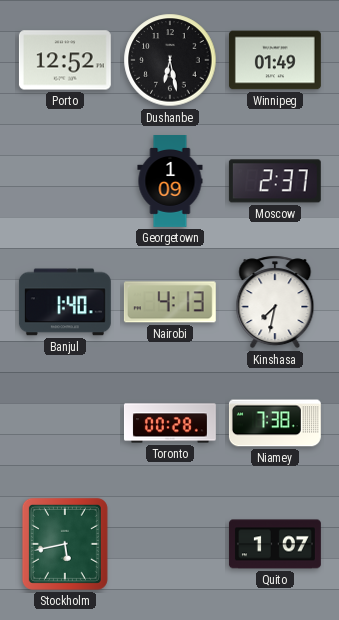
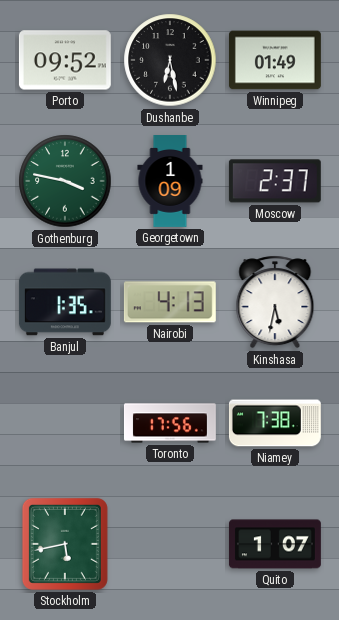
Porto: 12:52 -> 09:52 (65, 60)
Gothenburg: none -> 3:47 (65, 181)
Banjul: 1:40 -> 1:35 (65, 302)
Kinshasa: 7:32 -> 5:32 (275, 302)
Toronto: 00:28 -> 17:56 (170, 423)
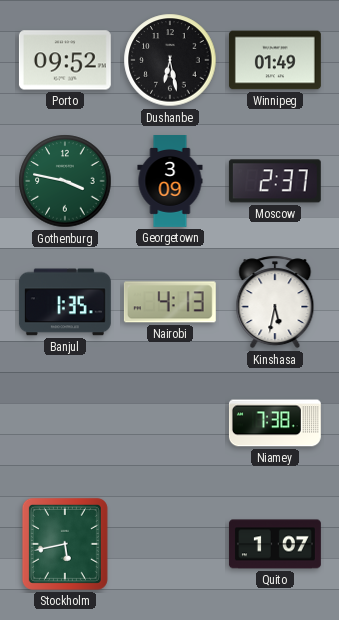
Georgetown: 1:09 -> 3:09 (170, 182)
Toronto: 17:56 -> none (170, 423)
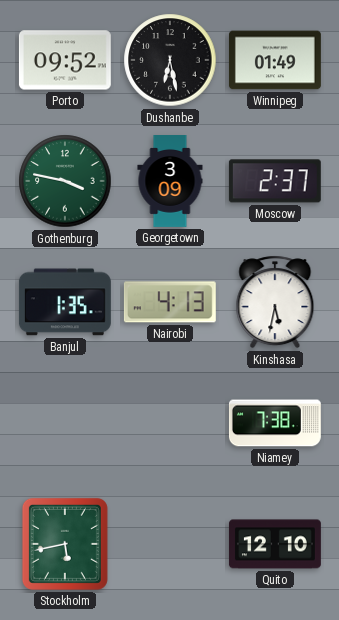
Quito: 1:07 -> 12:10 (275, 544)
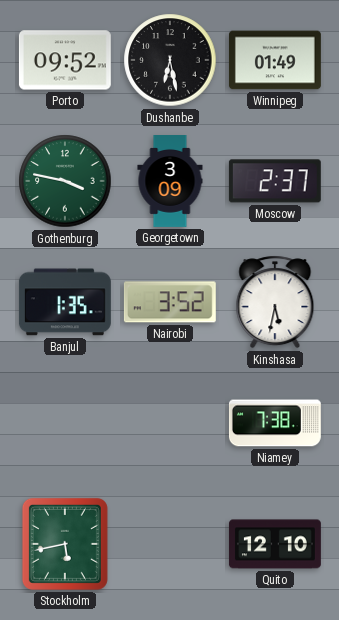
Nairobi: 4:13 -> 3:52 (170, 302)
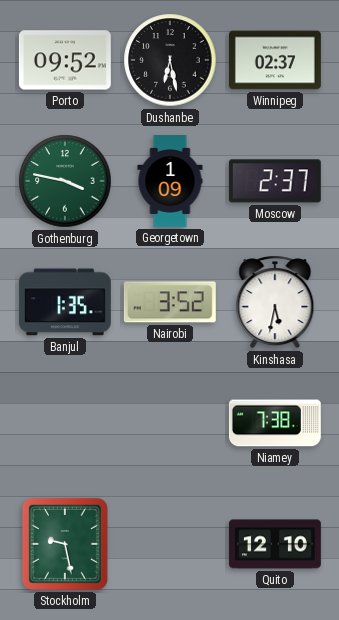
Winnipeg: 01:49 -> 02:37 (275, 60)
Georgetown: 3:09 -> 1:09 (170, 182)
Stockholm: 5:43 -> 9:28 (65, 544)
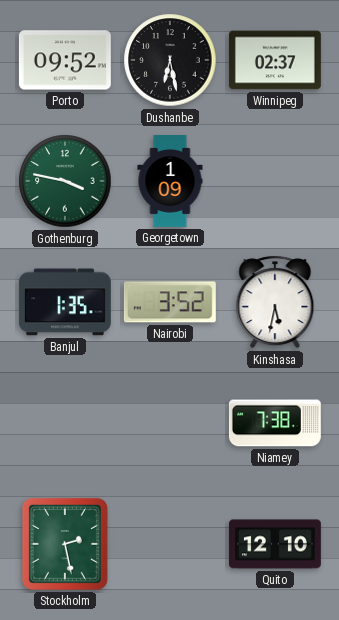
Moscow: 2:37 -> none (275, 181)
Stockholm: 9:28 -> 2:28 (65, 544)
